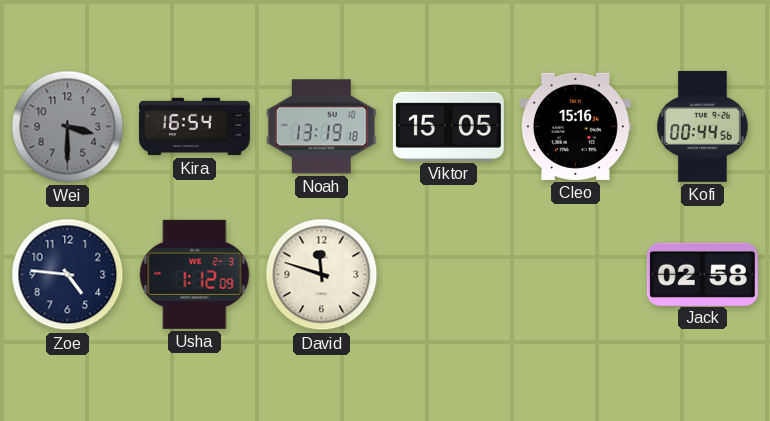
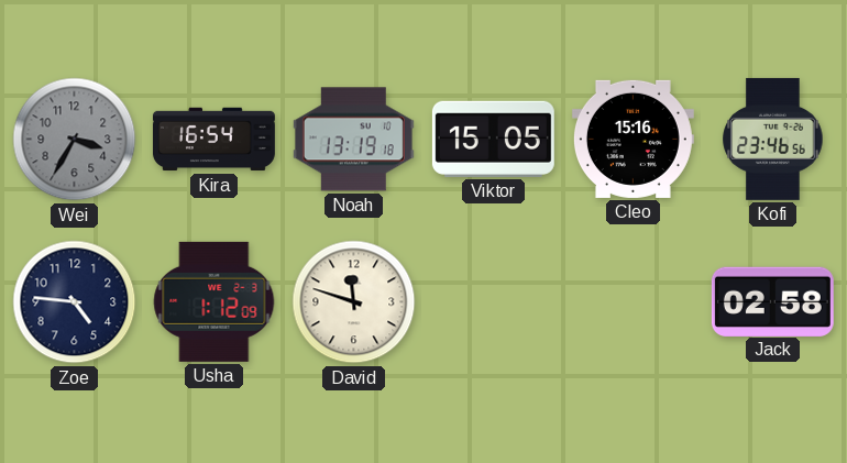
Wei: 3:30 -> 3:35 (75, 140)
Kofi: 00:44 -> 23:46 (773, 139)
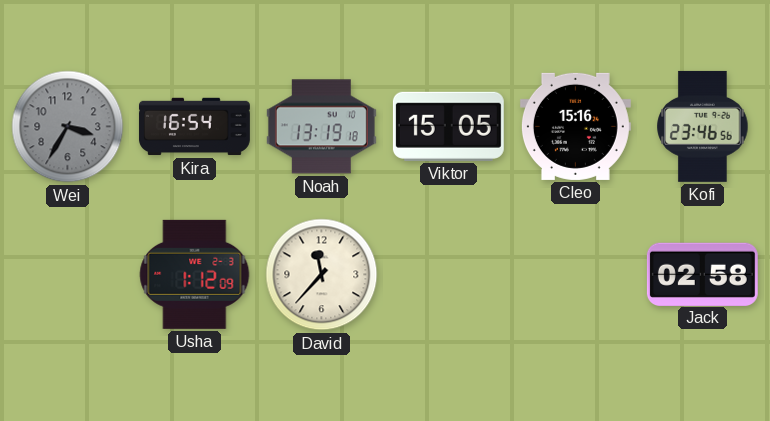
Zoe: 4:46 -> none (75, 302)
David: 11:48 -> 11:37 (322, 275)
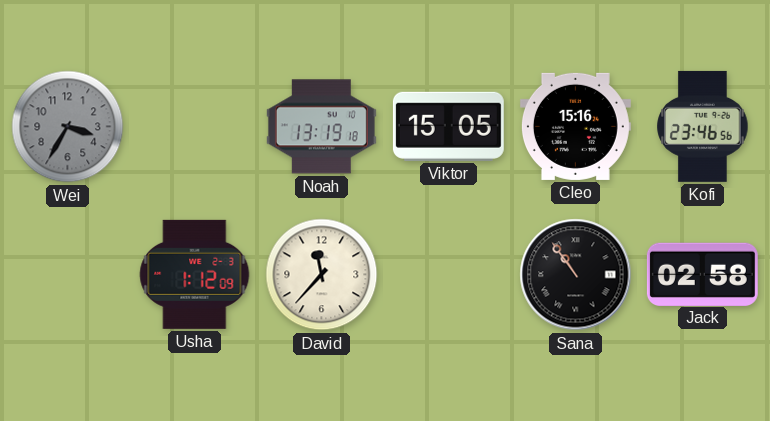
Kira: 16:54 -> none (194, 127)
Sana: none -> 10:54 (576, 275)
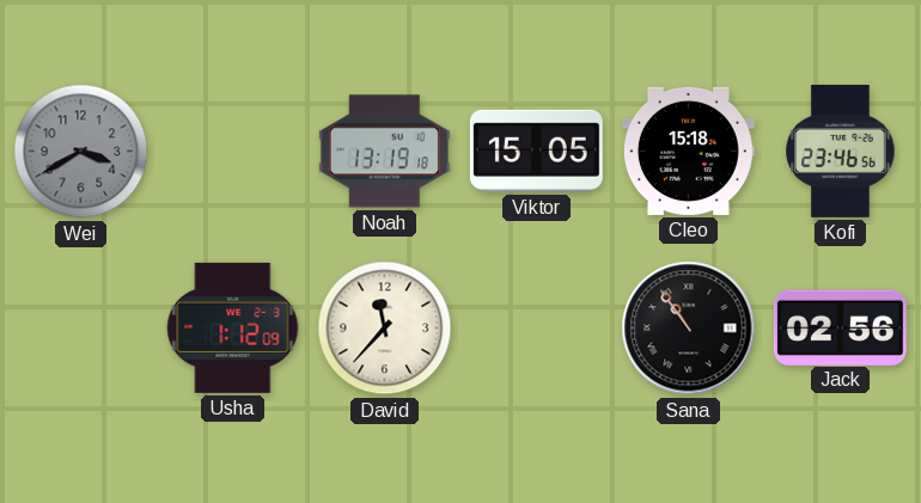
Wei: 3:35 -> 3:40 (81, 152)
Cleo: 15:16 -> 15:18 (688, 151)
Jack: 02:58 -> 02:56 (840, 327)
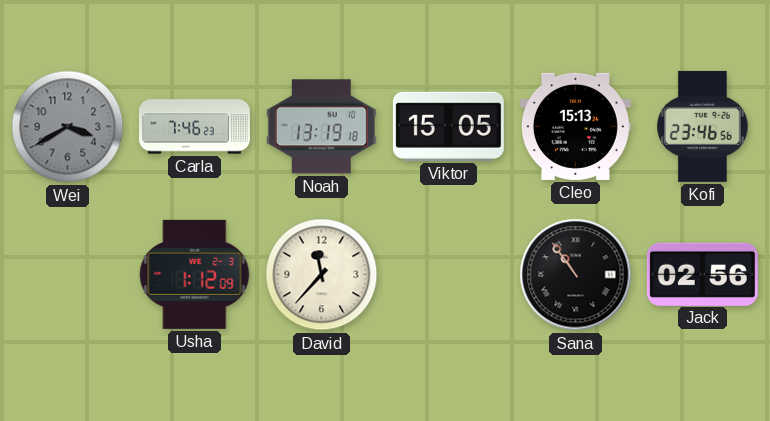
Carla: none -> 7:46 (194, 127)
Cleo: 15:18 -> 15:13 (575, 126)
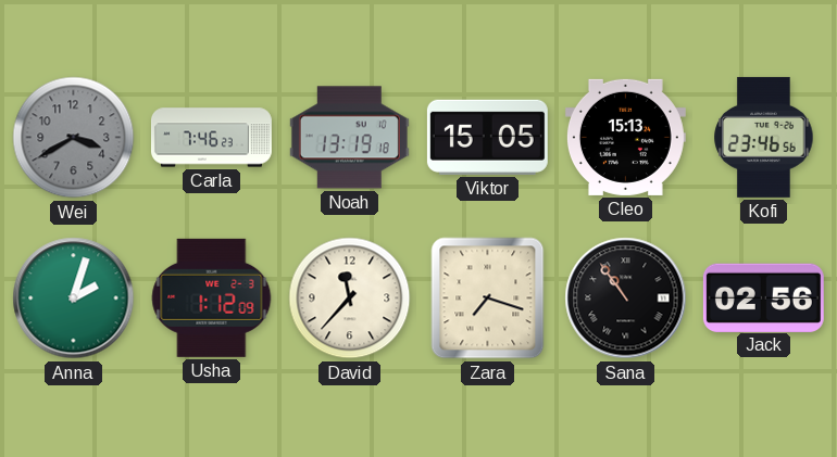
Anna: none -> 2:03 (74, 299)
Zara: none -> 7:18 (488, 299)
